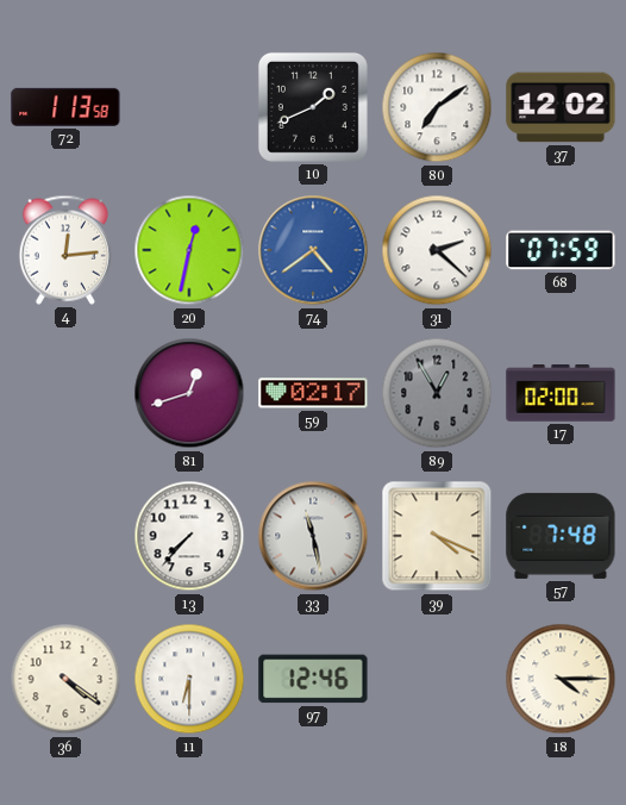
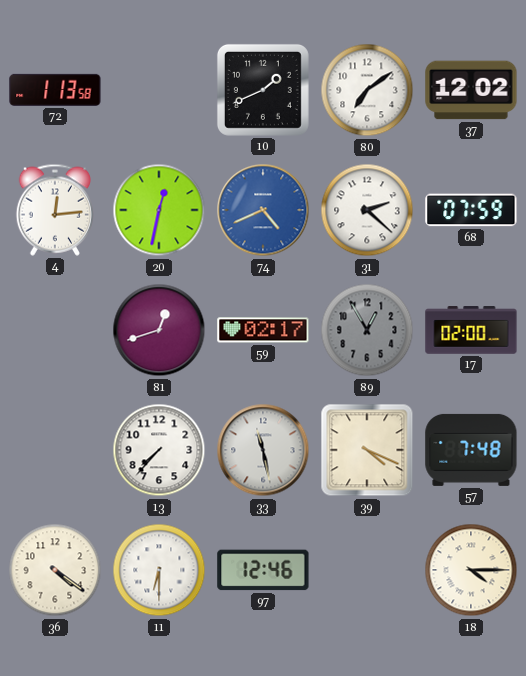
74: 4:39 -> 4:41 (263, 210)
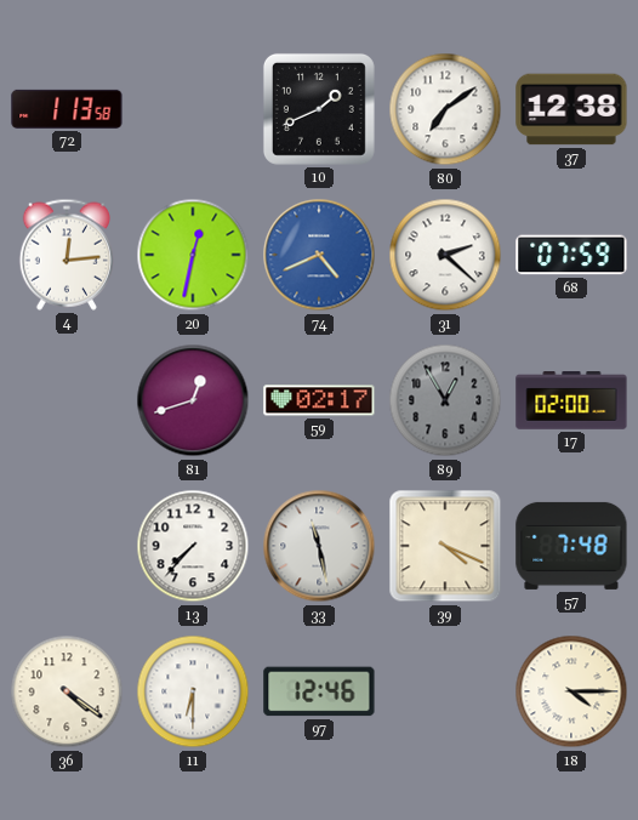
37: 12:02 -> 12:38 (571, 109)
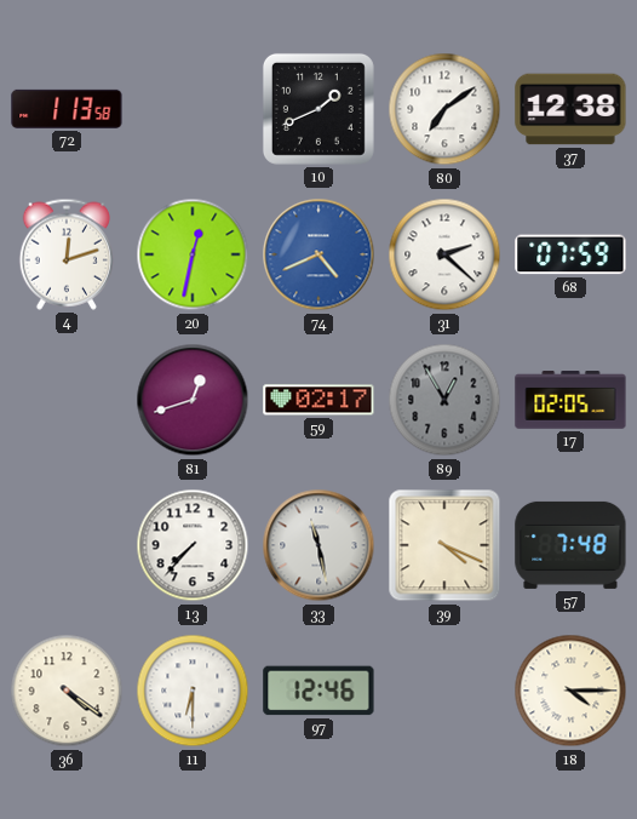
4: 12:14 -> 12:12 (65, 254)
17: 02:00 -> 02:05 (570, 400)
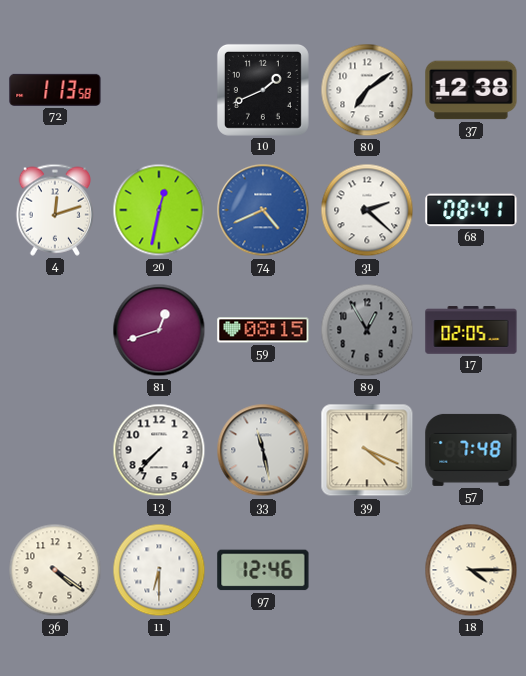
68: 07:59 -> 08:41 (471, 210)
59: 02:17 -> 08:15 (263, 330)
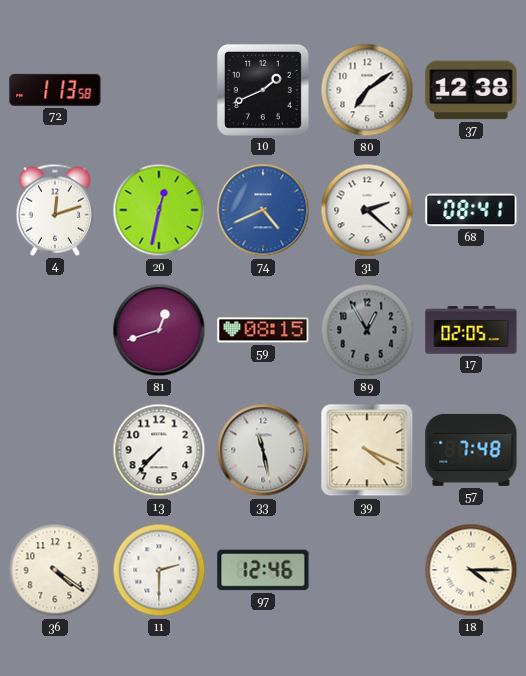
11: 6:30 -> 2:30 (159, 570)
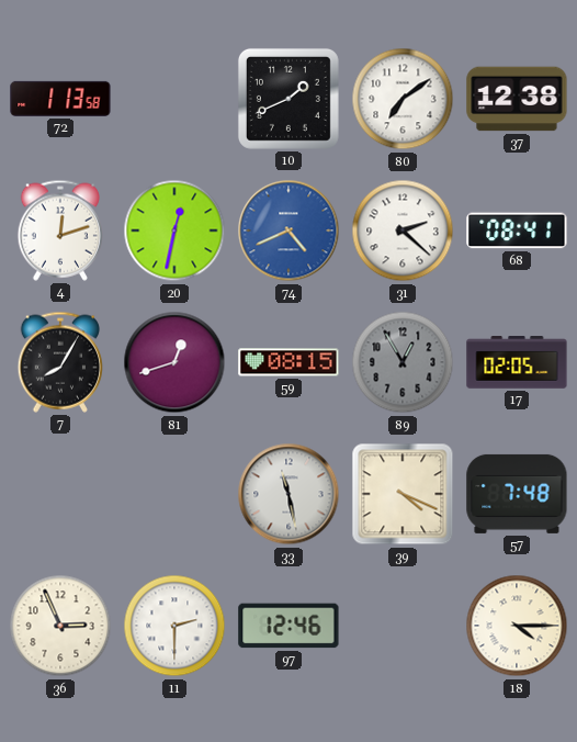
7: none -> 8:05 (59, 362)
13: 7:37 -> none (159, 450)
36: 4:21 -> 2:56 (60, 626)
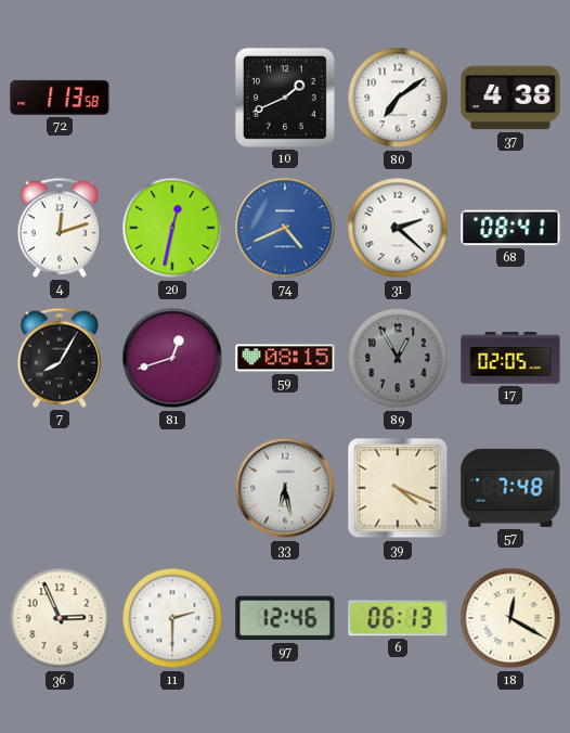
37: 12:38 -> 4:38 (510, 98)
33: 11:28 -> 6:28 (285, 488)
6: none -> 06:13 (398, 618)
18: 4:15 -> 12:20 (510, 618)
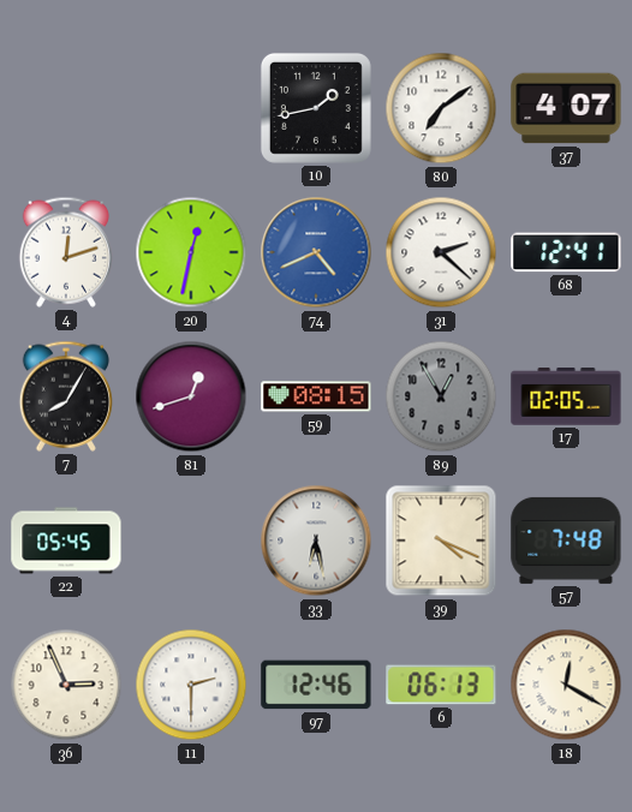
72: 1:13 -> none (60, 98)
10: 1:41 -> 1:43 (316, 108)
37: 4:38 -> 4:07 (566, 108)
68: 08:41 -> 12:41 (566, 252)
22: none -> 05:45 (66, 541)
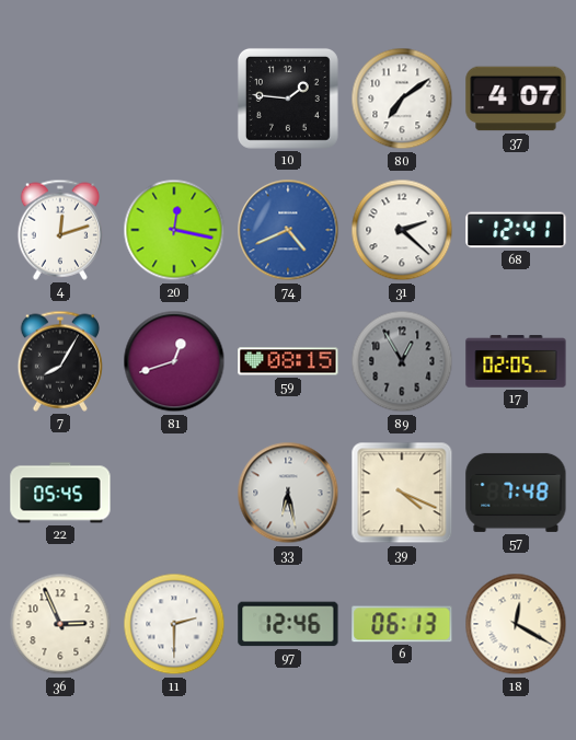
10: 1:43 -> 1:46 (288, 99)
20: 12:32 -> 12:17 (174, 230)
